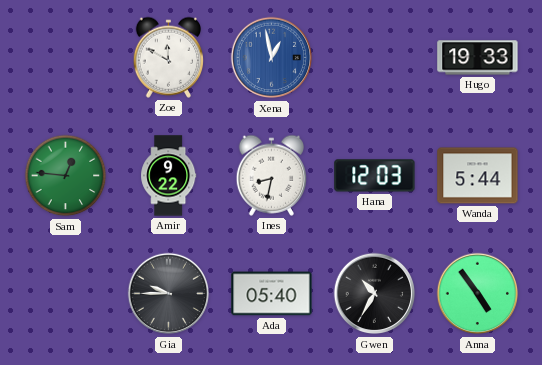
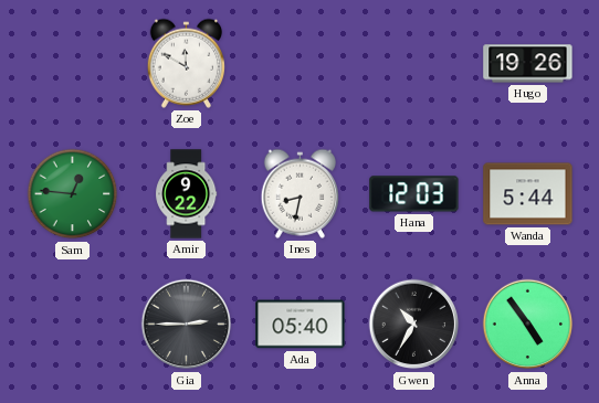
Xena: 12:58 -> none (272, 58)
Hugo: 19:33 -> 19:26 (528, 64)
Gia: 9:45 -> 2:45 (187, 325)
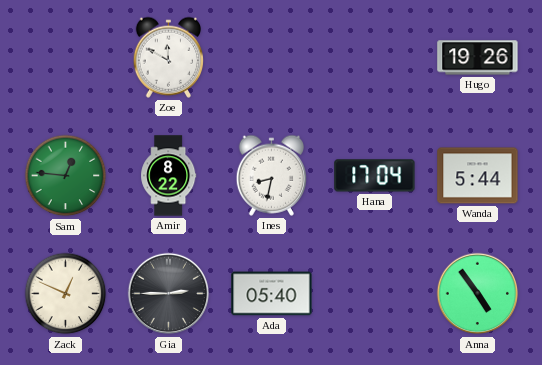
Amir: 9:22 -> 8:22 (169, 176)
Hana: 12:03 -> 17:04 (375, 176)
Zack: none -> 12:49 (66, 294)
Gwen: 10:35 -> none (414, 325)
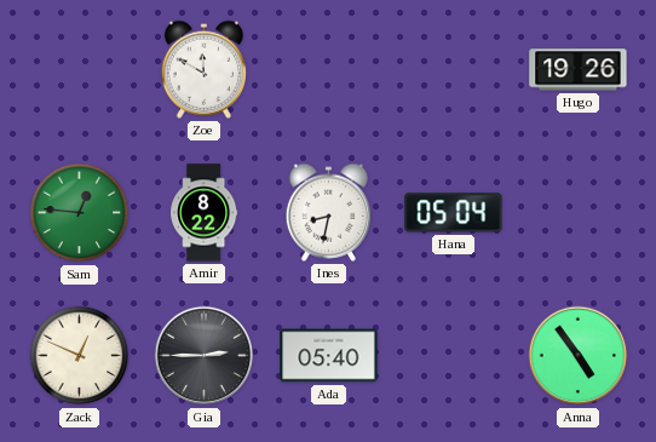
Hana: 17:04 -> 05:04 (454, 213)
Wanda: 5:44 -> none (478, 176)
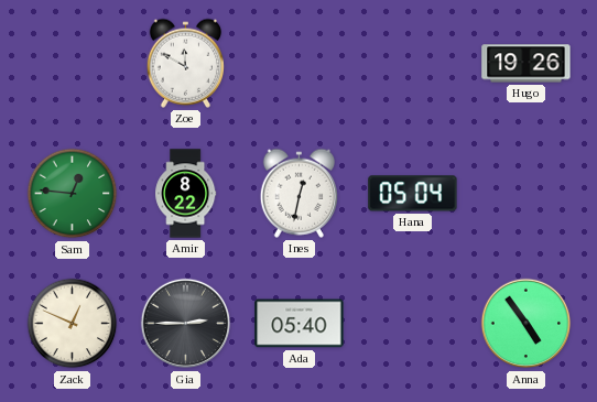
Ines: 8:32 -> 12:32 (298, 193)
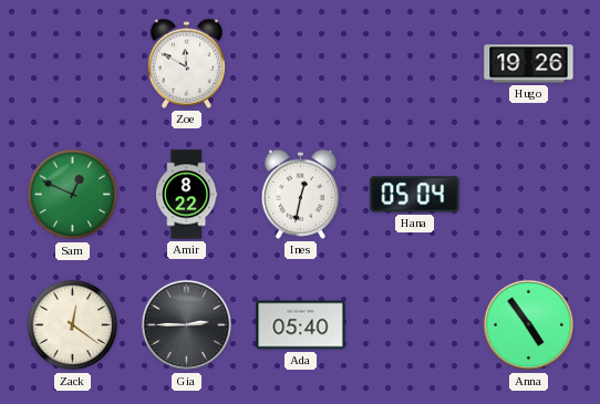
Sam: 12:46 -> 12:49 (73, 195)
Zack: 12:49 -> 12:21 (73, 325)
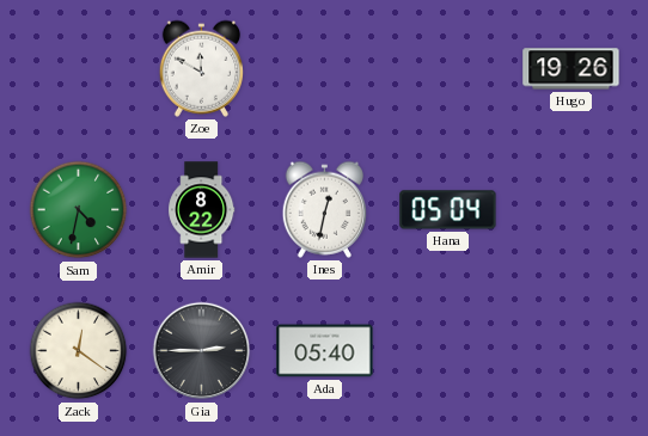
Sam: 12:49 -> 4:32 (79, 210)
Anna: 4:54 -> none (529, 325)
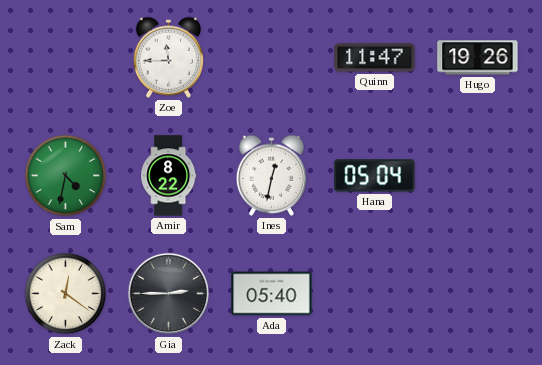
Zoe: 11:50 -> 11:45 (168, 57)
Quinn: none -> 11:47 (375, 58)
